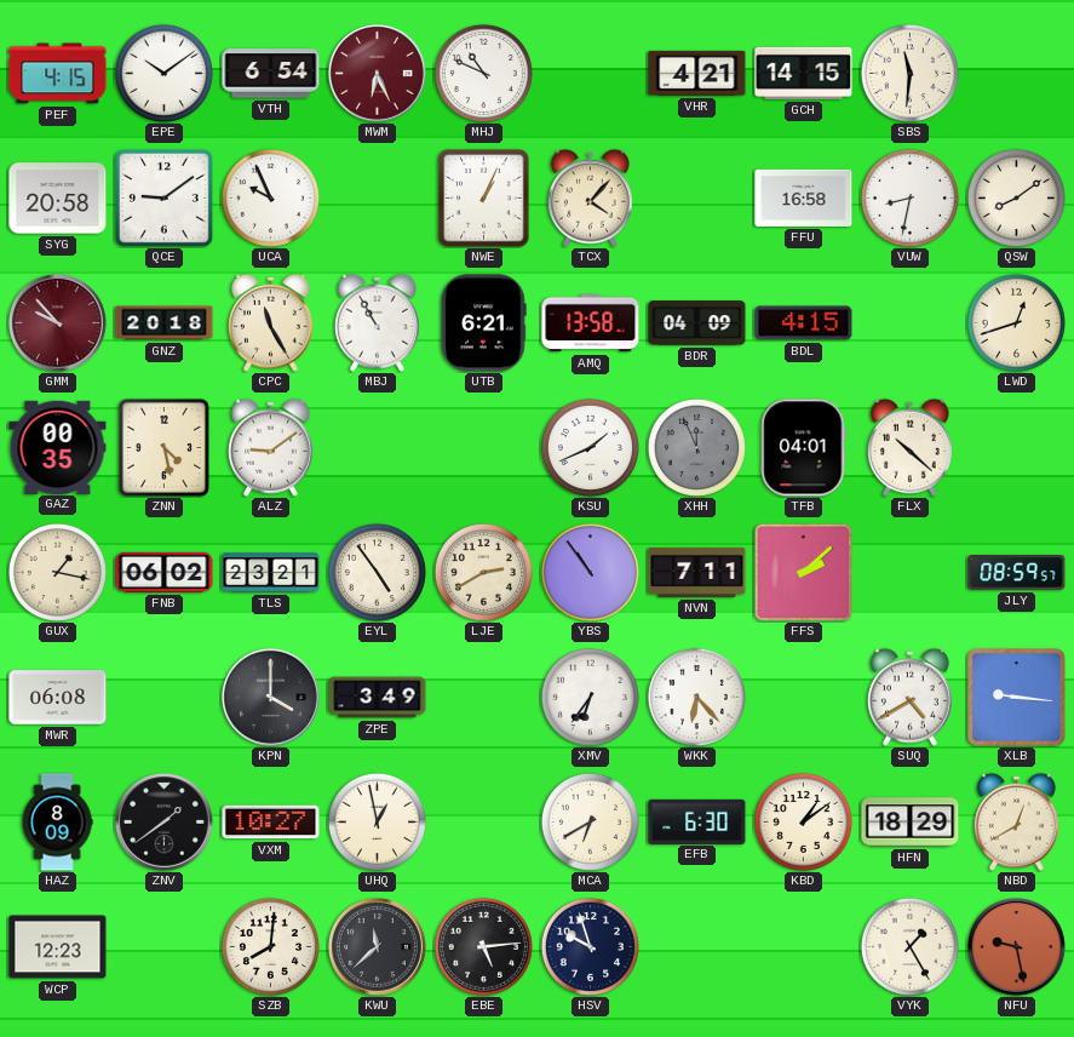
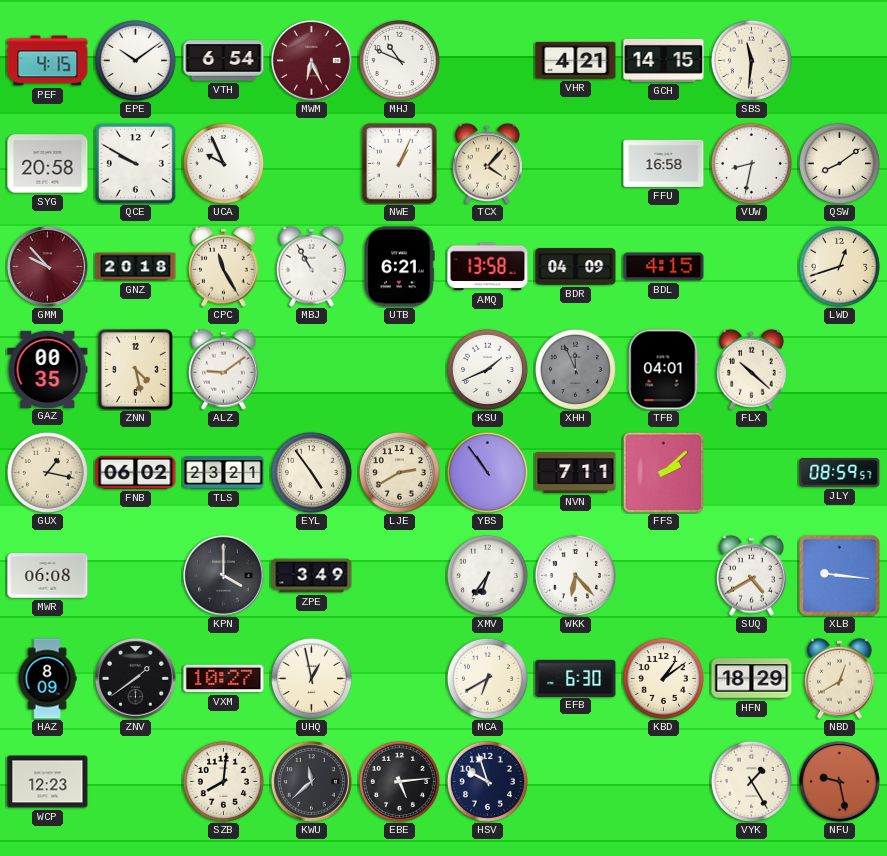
QCE: 9:09 -> 9:50 (136, 164)
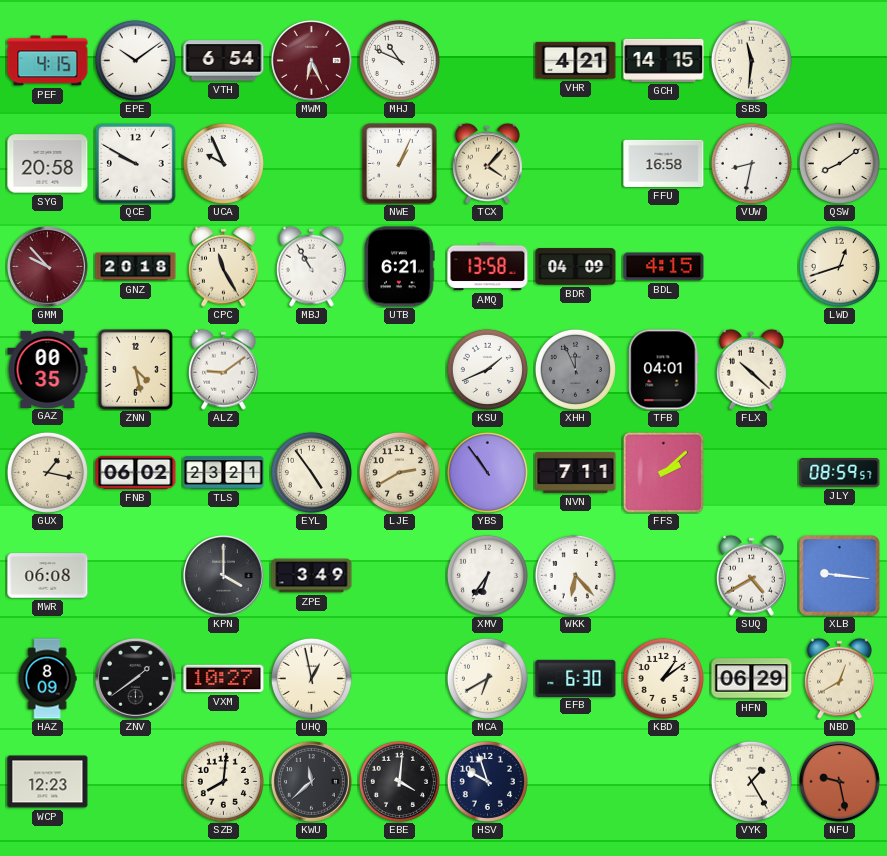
HFN: 18:29 -> 06:29 (752, 679)
EBE: 5:14 -> 4:01 (399, 781)
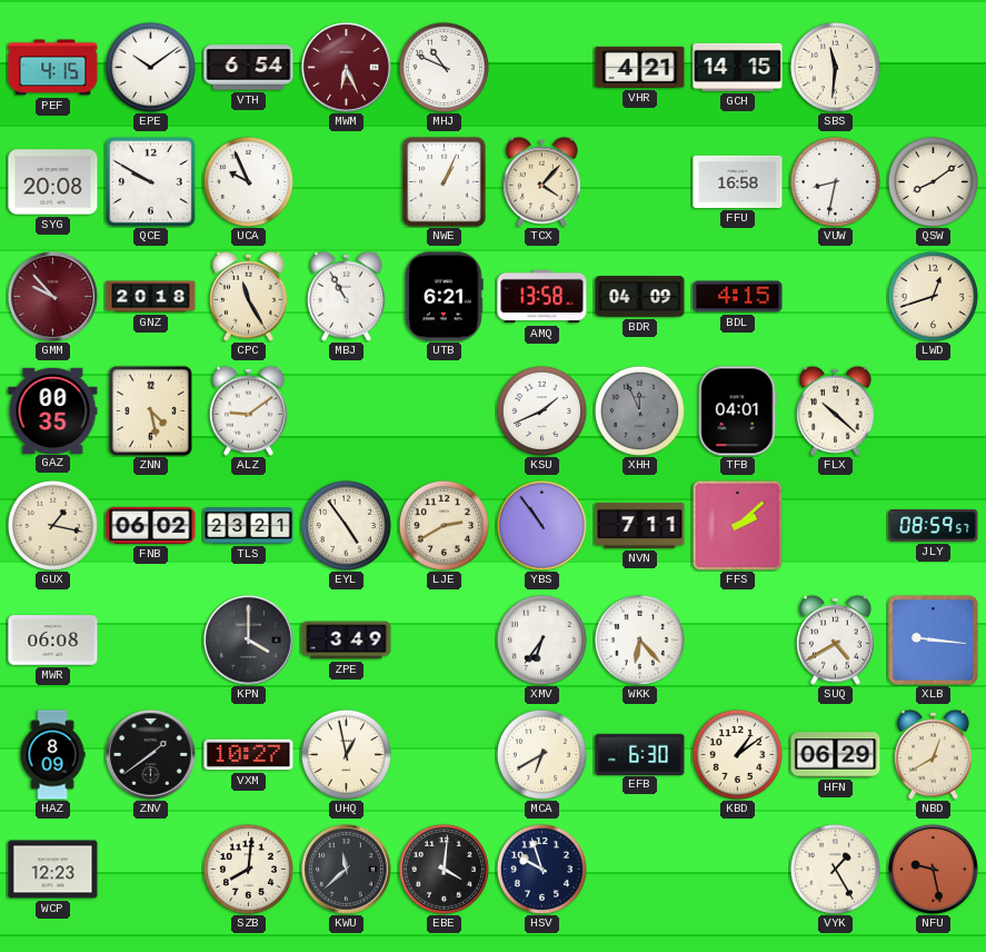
SYG: 20:58 -> 20:08 (53, 182)
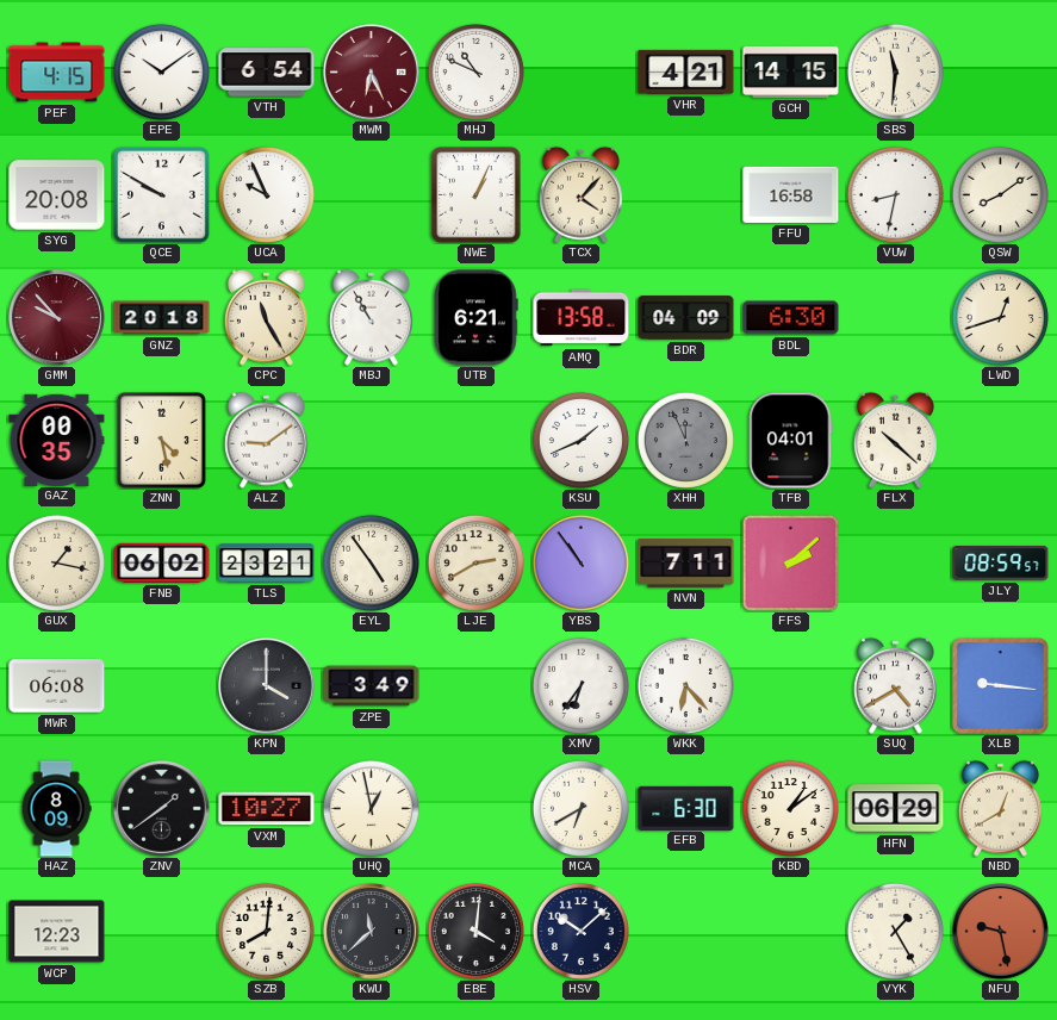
BDL: 4:15 -> 6:30 (791, 318)
HSV: 9:57 -> 10:08 (580, 931)
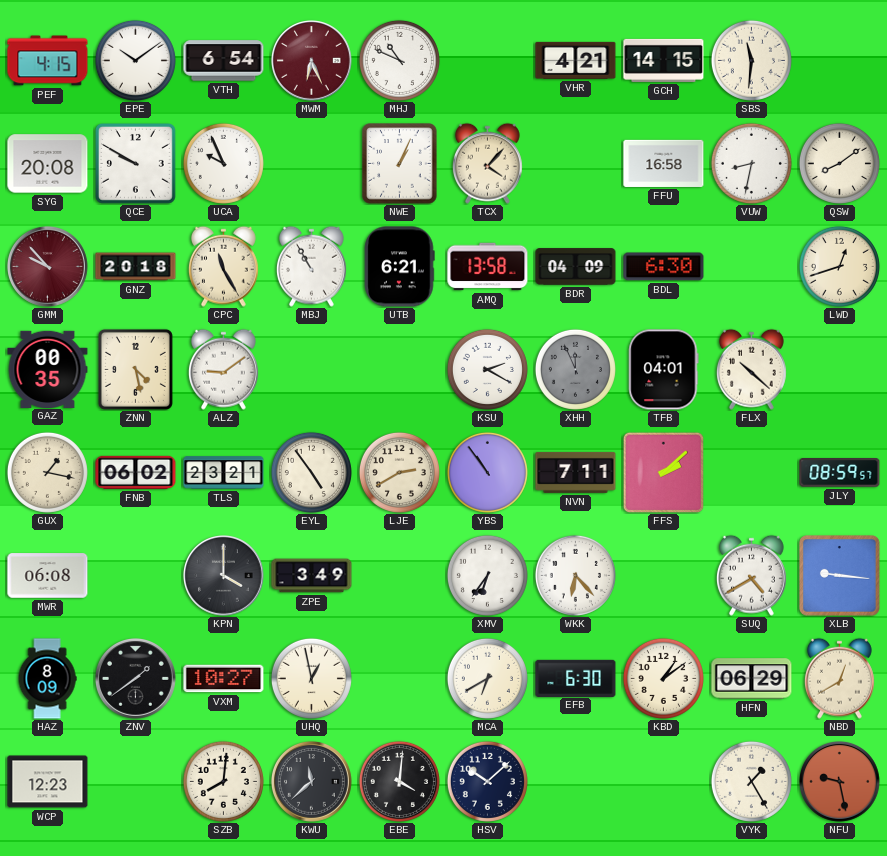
KSU: 1:41 -> 2:20 (487, 369)
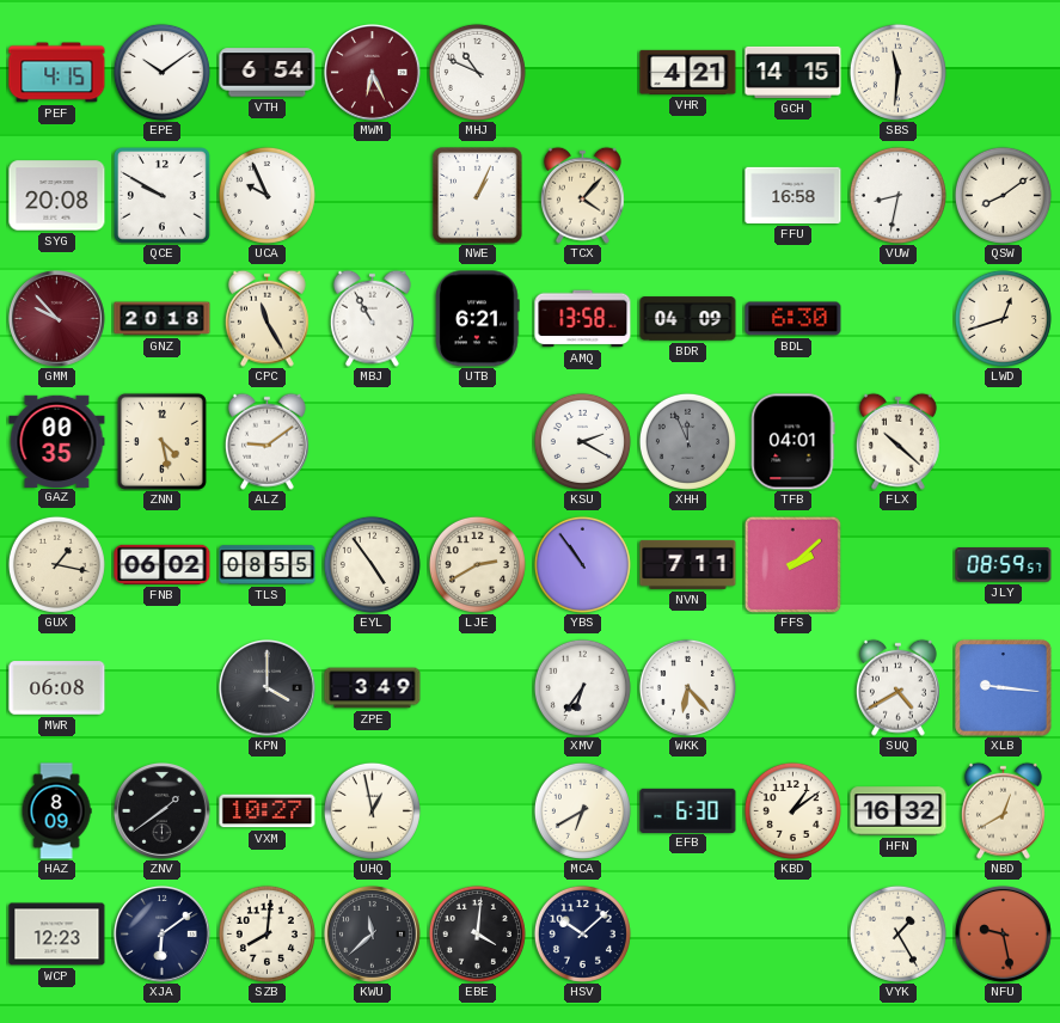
TLS: 23:21 -> 08:55 (268, 565)
HFN: 06:29 -> 16:32 (899, 811)
XJA: none -> 6:09 (163, 935)
